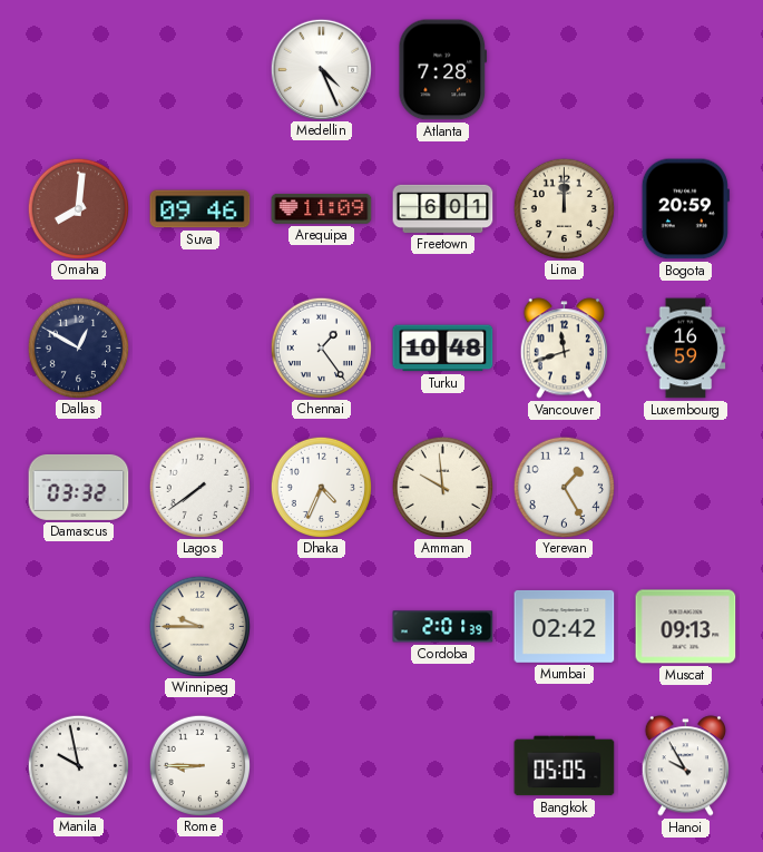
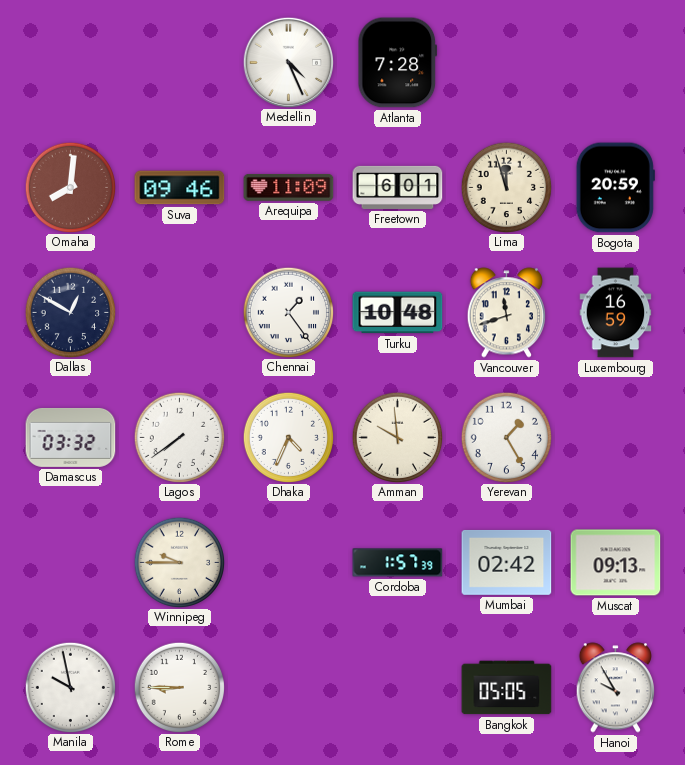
Lima: 12:00 -> 11:57 (506, 187)
Cordoba: 2:01 -> 1:57 (398, 563)
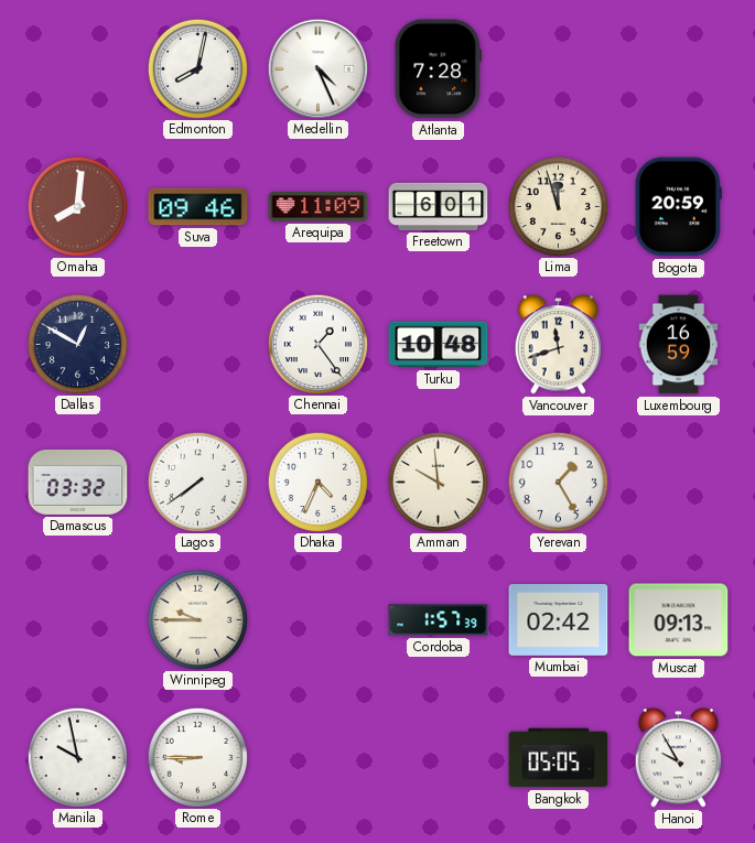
Edmonton: none -> 8:02 (197, 68)
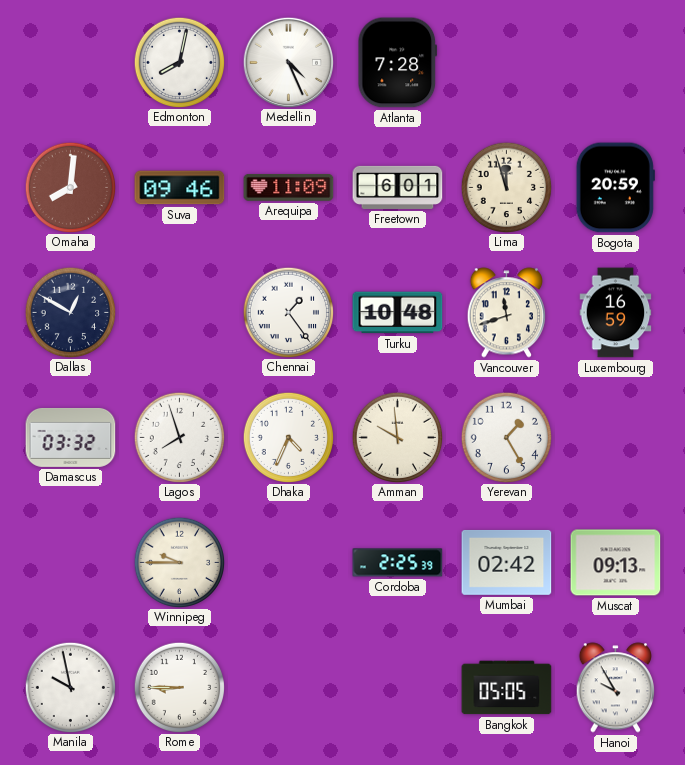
Lagos: 7:39 -> 7:57 (179, 437)
Cordoba: 1:57 -> 2:25 (398, 563)
